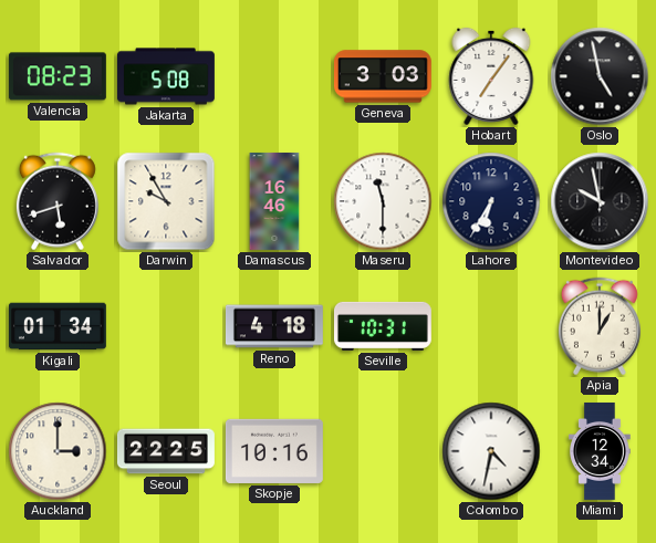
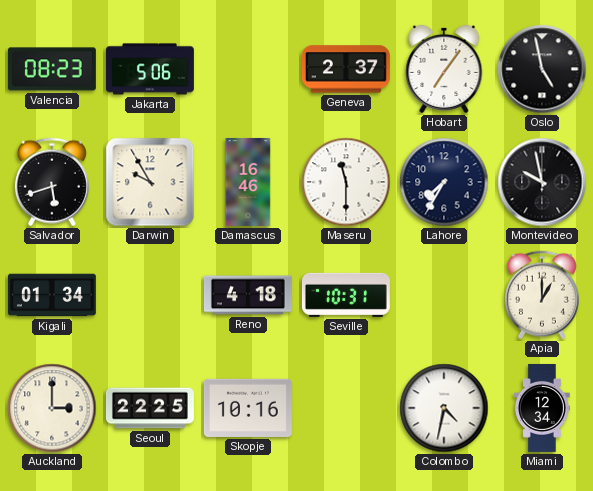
Jakarta: 5:08 -> 5:06 (150, 69)
Geneva: 3:03 -> 2:37 (346, 69)
Lahore: 6:35 -> 7:35 (444, 182)
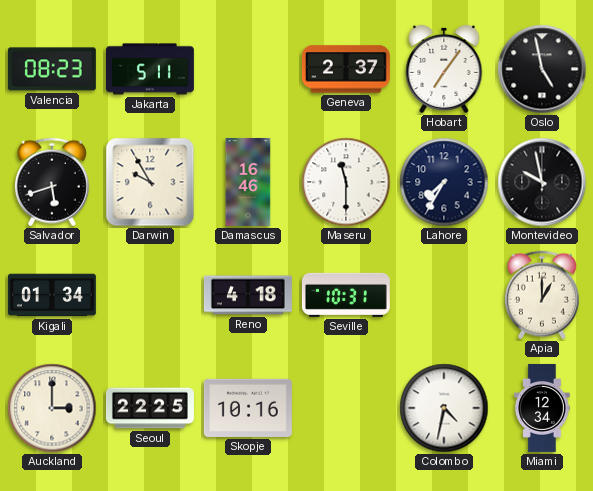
Jakarta: 5:06 -> 5:11 (150, 69)
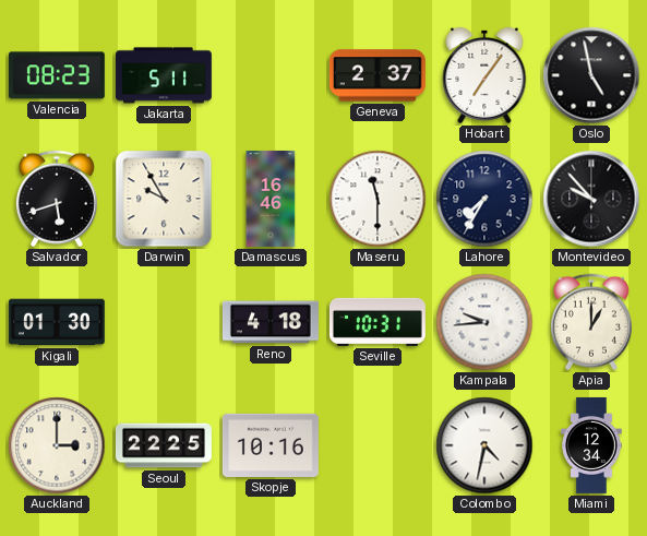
Montevideo: 9:58 -> 9:53 (591, 199)
Kigali: 01:34 -> 01:30 (57, 322)
Kampala: none -> 9:44 (484, 322)
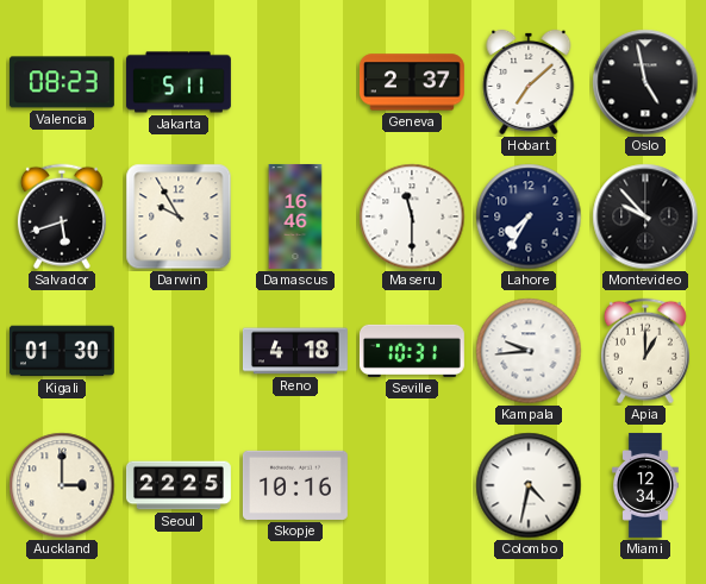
Hobart: 7:06 -> 7:08 (529, 82)
